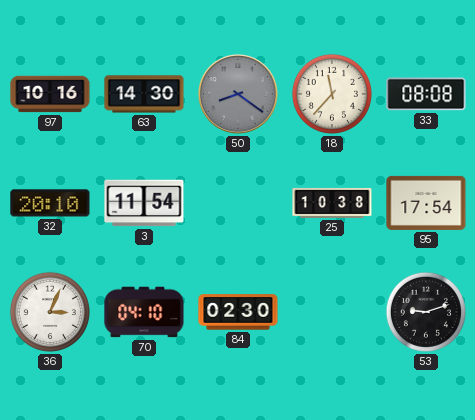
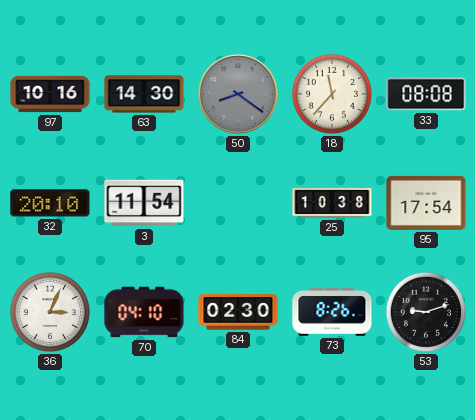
73: none -> 8:26 (332, 312)
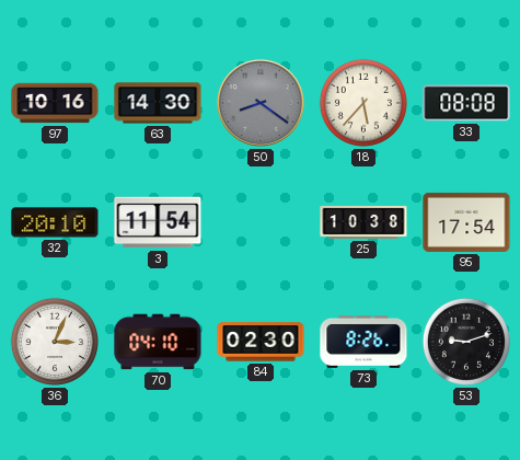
18: 11:37 -> 5:37 (363, 103)
